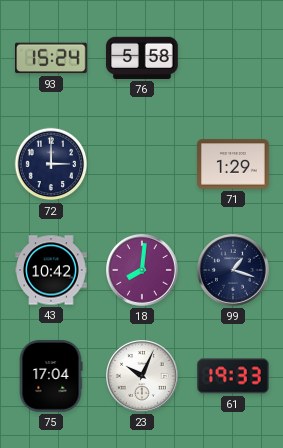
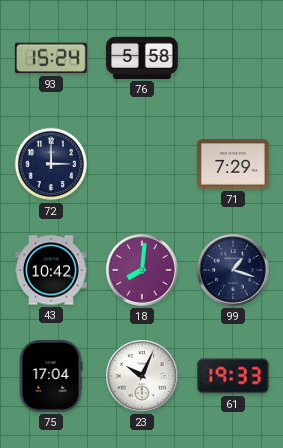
71: 1:29 -> 7:29 (233, 164)
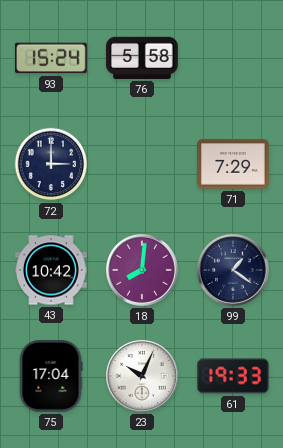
99: 1:18 -> 1:21 (234, 271)
